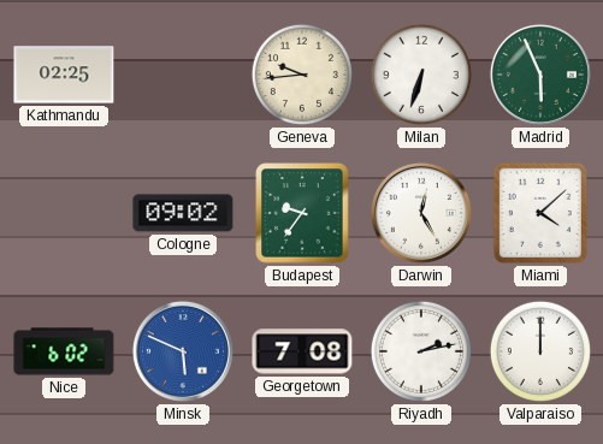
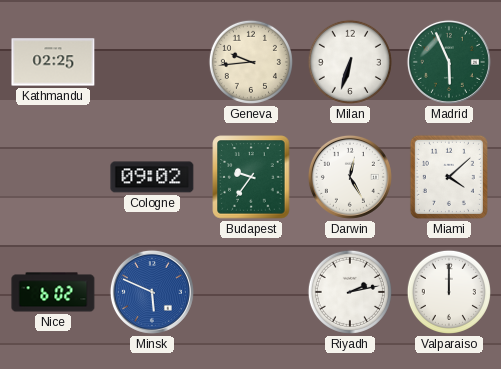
Georgetown: 7:08 -> none (302, 351)
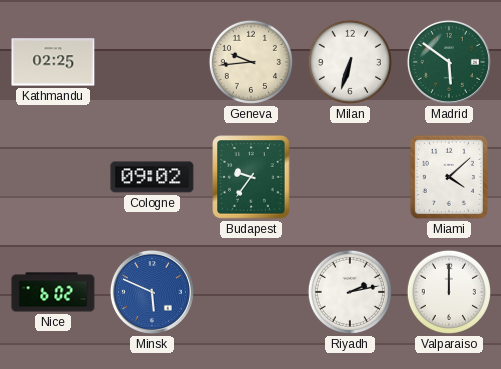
Madrid: 5:56 -> 5:51 (449, 62)
Darwin: 12:25 -> none (350, 177)
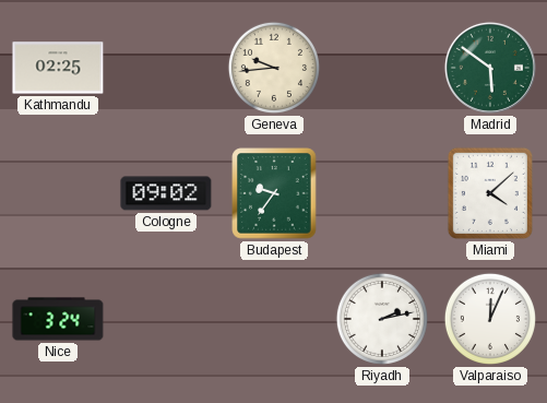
Milan: 6:33 -> none (350, 62)
Nice: 6:02 -> 3:24 (58, 319)
Minsk: 5:49 -> none (152, 292)
Valparaiso: 12:00 -> 12:04 (490, 319)
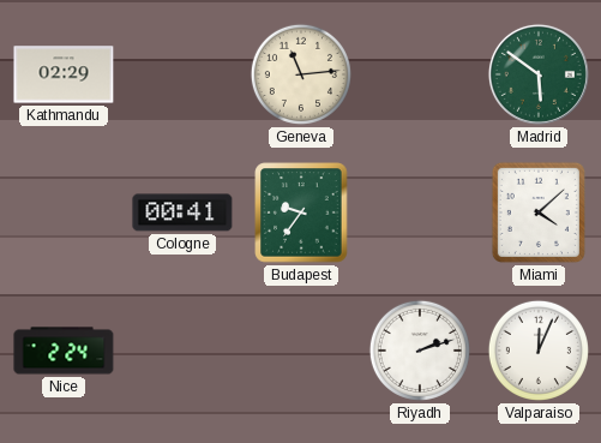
Kathmandu: 02:25 -> 02:29 (64, 74)
Geneva: 9:44 -> 11:14 (301, 74)
Cologne: 09:02 -> 00:41 (182, 212)
Nice: 3:24 -> 2:24 (64, 351)
Riyadh: 2:13 -> 2:12 (420, 351)
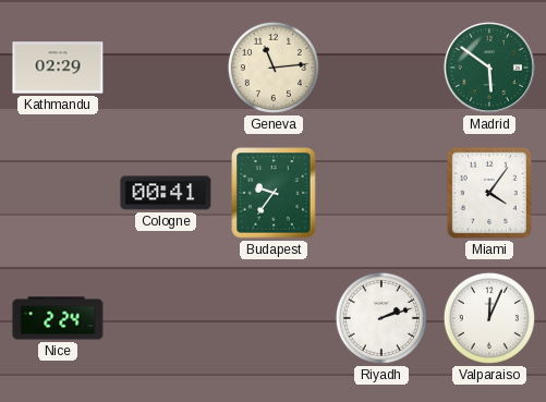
Miami: 4:08 -> 4:06 (489, 193)
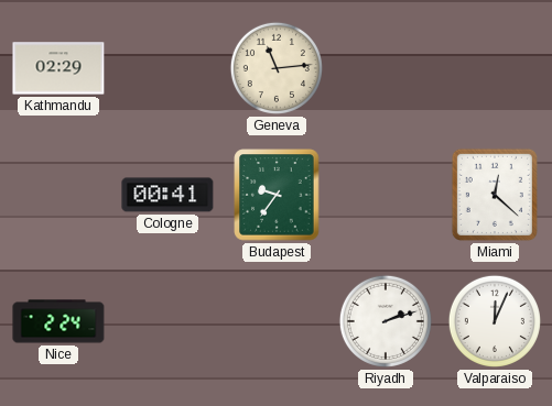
Madrid: 5:51 -> none (489, 68)
Miami: 4:06 -> 12:22 (495, 195)
